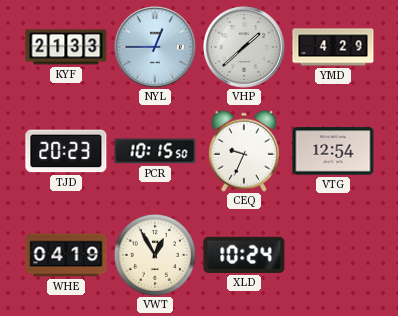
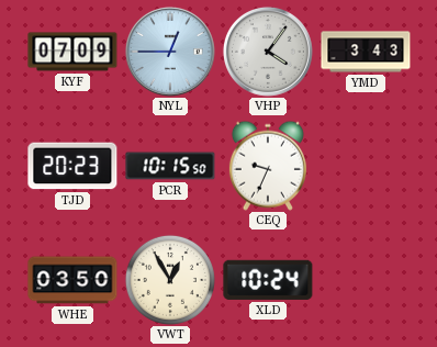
KYF: 21:33 -> 07:09 (72, 52)
VHP: 1:38 -> 4:06 (268, 52)
YMD: 4:29 -> 3:43 (366, 52)
VTG: 12:54 -> none (333, 151)
WHE: 04:19 -> 03:50 (72, 280)
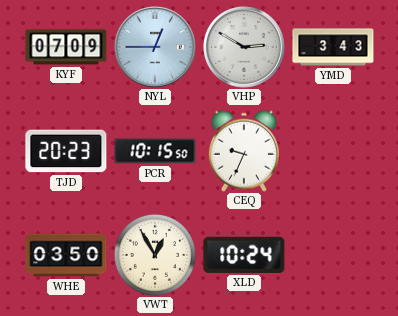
VHP: 4:06 -> 2:50 (244, 47)
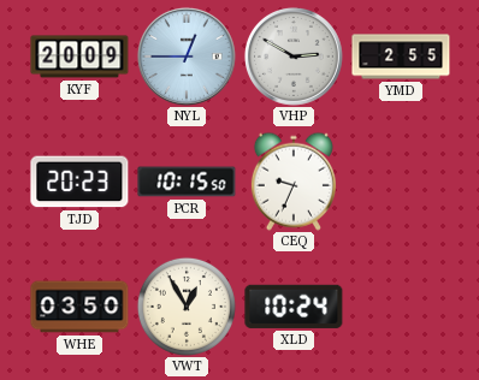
KYF: 07:09 -> 20:09 (79, 57)
YMD: 3:43 -> 2:55 (401, 57)
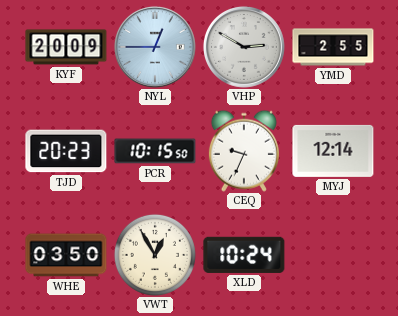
MYJ: none -> 12:14 (333, 151)
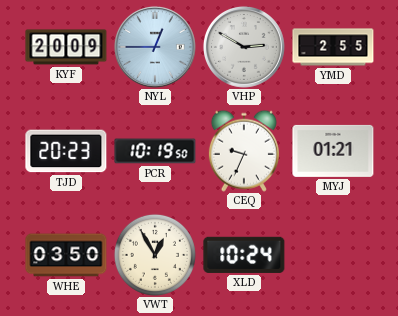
PCR: 10:15 -> 10:19 (155, 151)
MYJ: 12:14 -> 01:21 (333, 151)
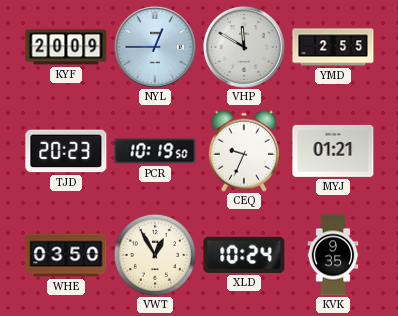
VHP: 2:50 -> 11:50 (244, 47)
KVK: none -> 9:35 (333, 255)
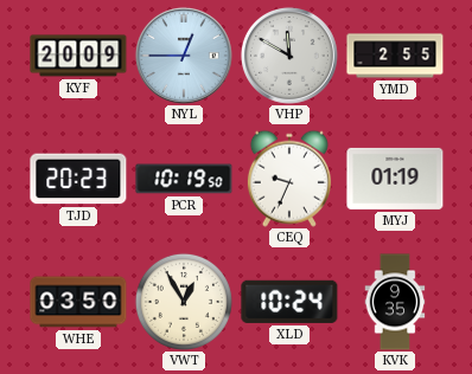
MYJ: 01:21 -> 01:19 (395, 179)
